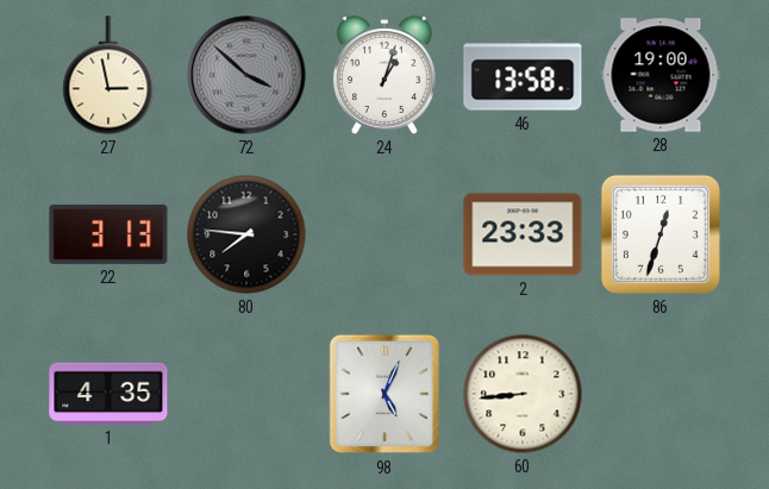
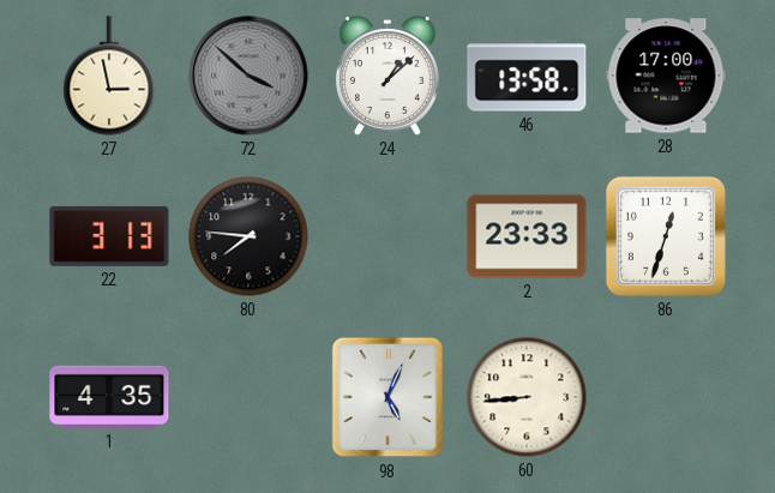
24: 1:03 -> 1:08 (387, 76)
28: 19:00 -> 17:00 (666, 76)
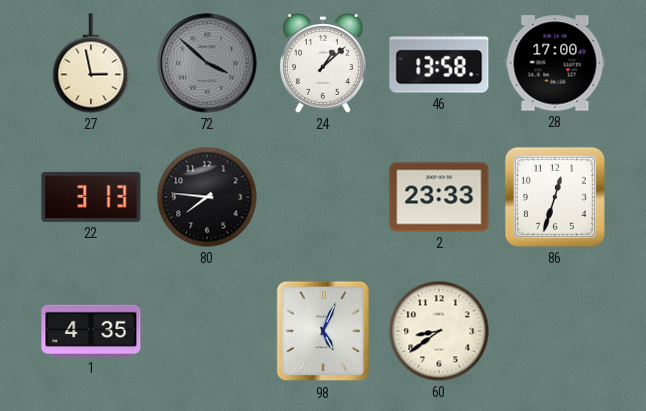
60: 8:44 -> 8:39 (439, 331)
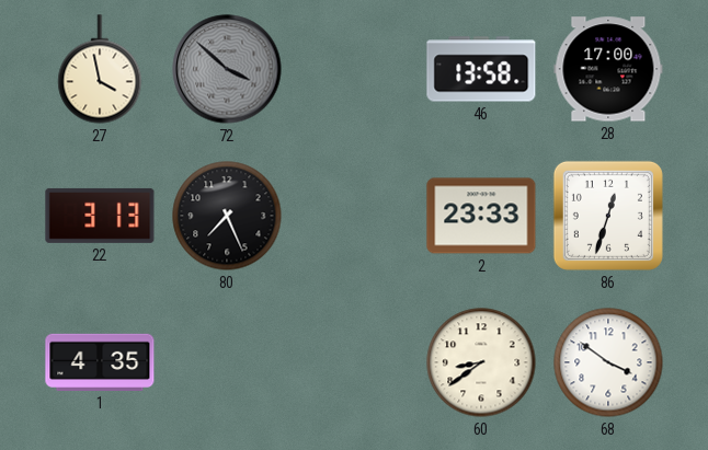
27: 2:58 -> 3:58 (100, 69)
24: 1:08 -> none (323, 63)
80: 7:46 -> 7:26 (227, 216)
98: 5:04 -> none (322, 331)
68: none -> 3:51 (608, 362)
